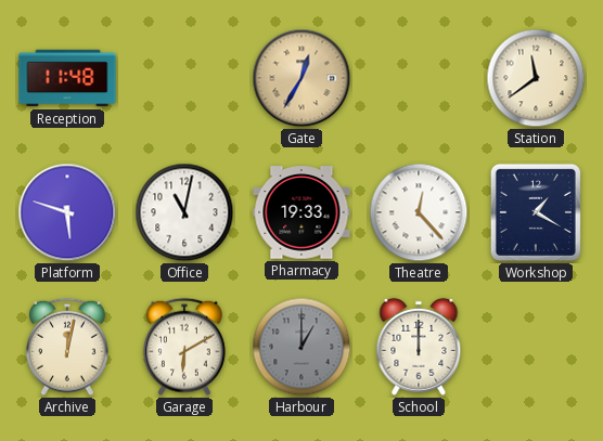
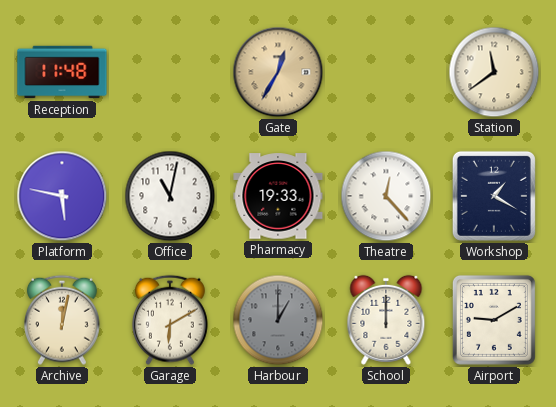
Platform: 5:48 -> 5:47 (62, 196)
Airport: none -> 9:10 (494, 320)
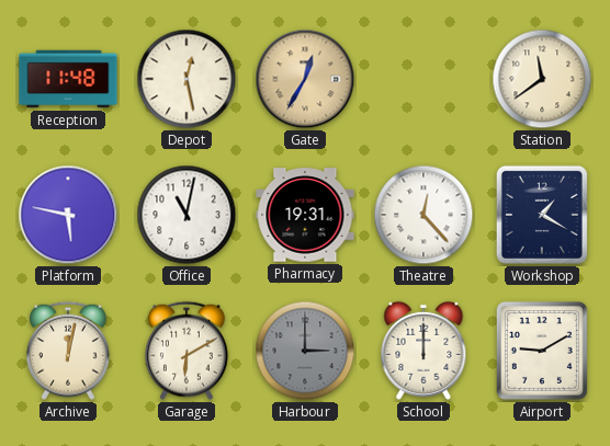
Depot: none -> 12:28 (187, 79)
Pharmacy: 19:33 -> 19:31 (305, 215)
Harbour: 1:00 -> 3:00 (305, 351)
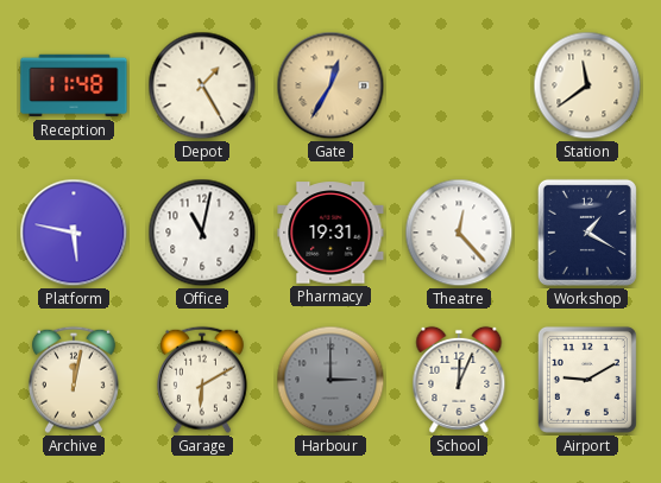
Depot: 12:28 -> 1:25 (202, 85)
School: 12:00 -> 12:04 (459, 380)
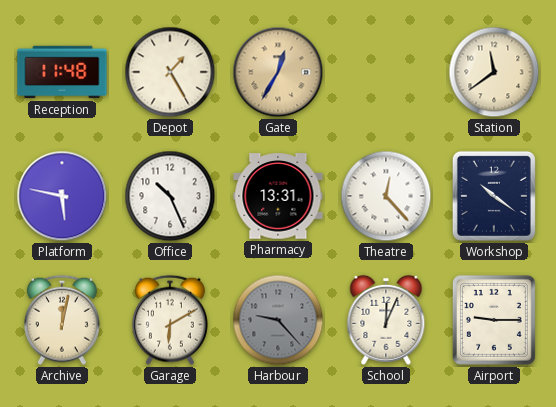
Office: 11:02 -> 10:26 (170, 196)
Pharmacy: 19:31 -> 13:31 (278, 196)
Workshop: 1:20 -> 10:21 (494, 196)
Harbour: 3:00 -> 9:23 (278, 320)
Airport: 9:10 -> 9:15 (494, 320)
